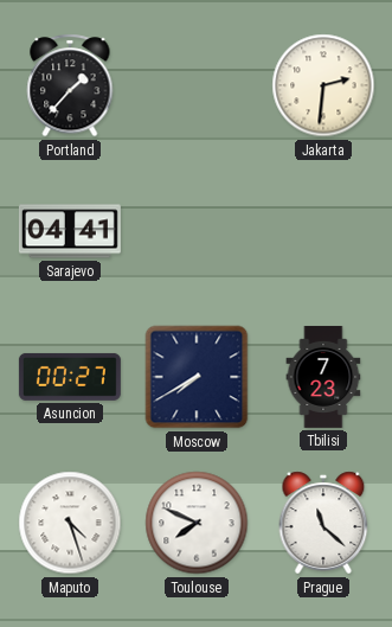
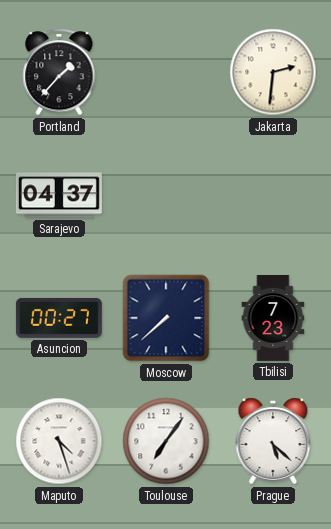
Sarajevo: 04:41 -> 04:37 (59, 195)
Moscow: 7:40 -> 7:38 (166, 318)
Toulouse: 7:49 -> 7:06 (166, 441)
Prague: 11:22 -> 5:22 (273, 441)
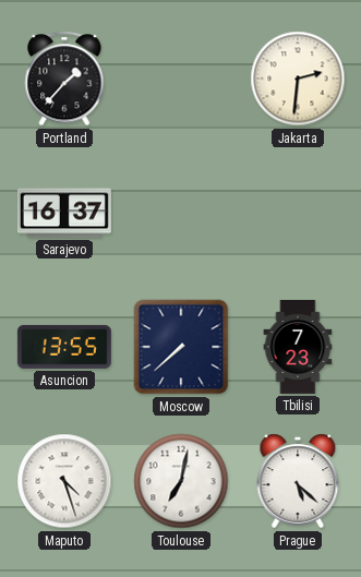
Sarajevo: 04:37 -> 16:37 (64, 213)
Asuncion: 00:27 -> 13:55 (64, 347)
Toulouse: 7:06 -> 7:02 (181, 481)
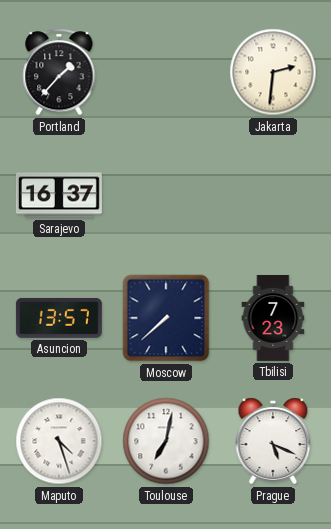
Asuncion: 13:55 -> 13:57 (59, 318)
Prague: 5:22 -> 5:19 (273, 441)
